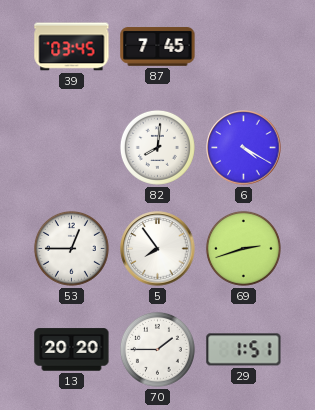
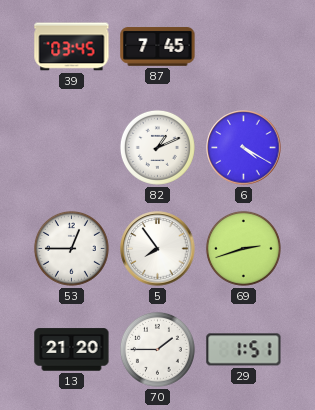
82: 8:01 -> 1:11 (157, 147)
13: 20:20 -> 21:20 (72, 350)
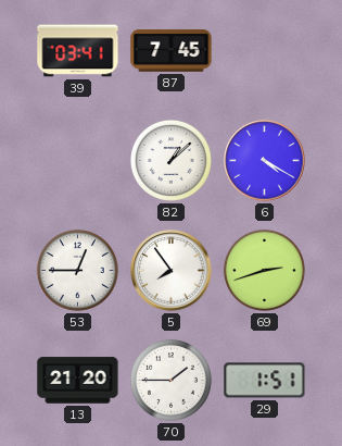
39: 03:45 -> 03:41 (78, 51)
82: 1:11 -> 1:08 (170, 160)
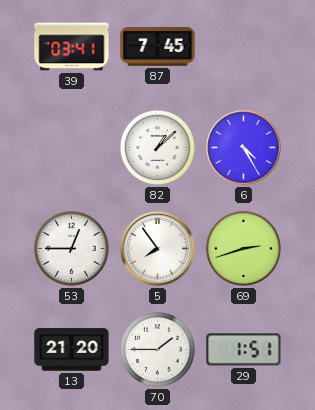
6: 4:20 -> 4:25 (244, 148)
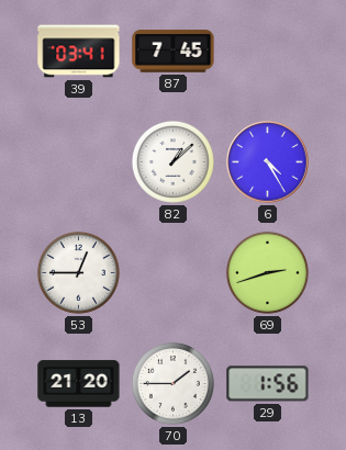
5: 7:54 -> none (158, 249)
29: 1:51 -> 1:56 (268, 384)
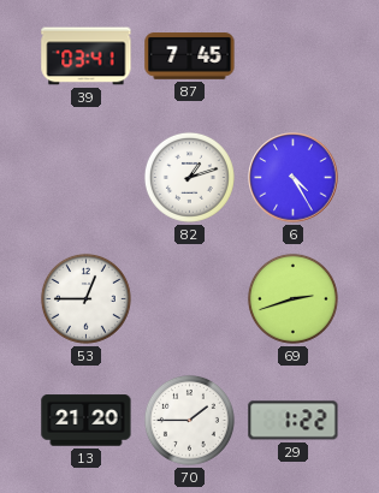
82: 1:08 -> 1:12 (189, 177)
29: 1:56 -> 1:22 (294, 421)
